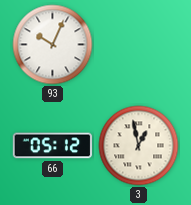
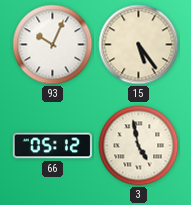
15: none -> 5:24 (139, 45)
3: 12:58 -> 4:58 (139, 146)
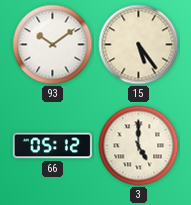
93: 10:04 -> 10:09 (53, 45)
3: 4:58 -> 5:00 (139, 146)
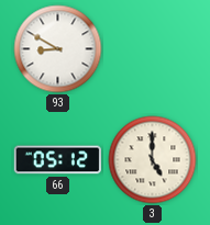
93: 10:09 -> 8:50 (58, 49)
15: 5:24 -> none (139, 45)
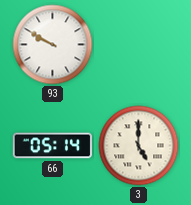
93: 8:50 -> 9:50 (53, 45)
66: 05:12 -> 05:14 (53, 146)
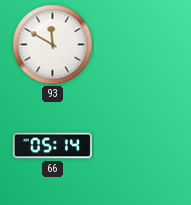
93: 9:50 -> 11:50 (53, 45)
3: 5:00 -> none (139, 146)
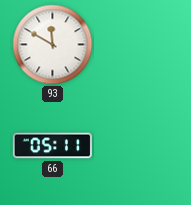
66: 05:14 -> 05:11 (53, 146)
